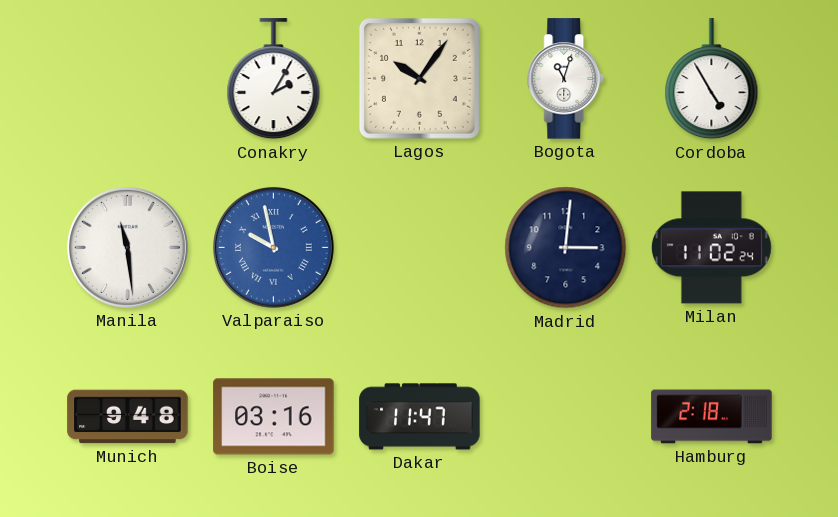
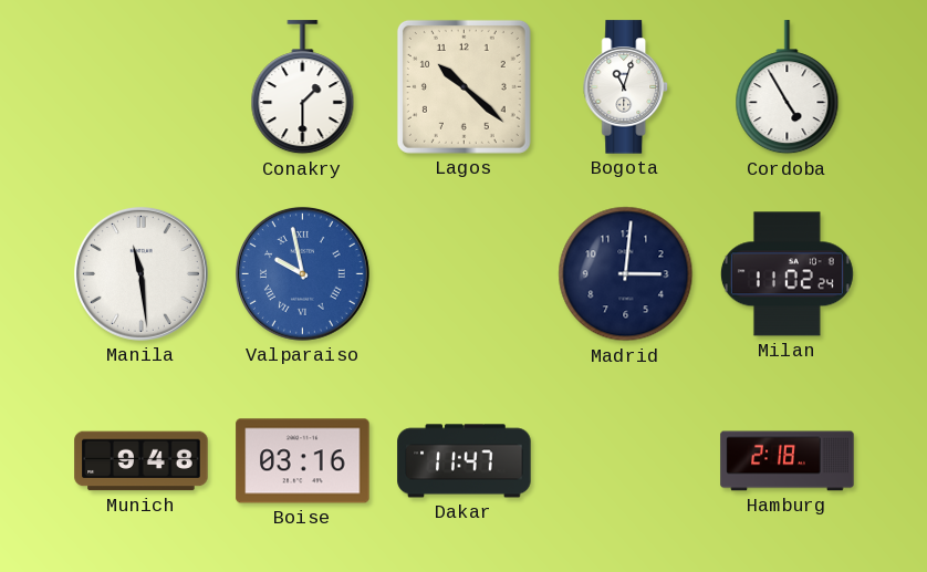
Conakry: 2:05 -> 1:30 (303, 87)
Lagos: 10:06 -> 10:22 (463, 86)
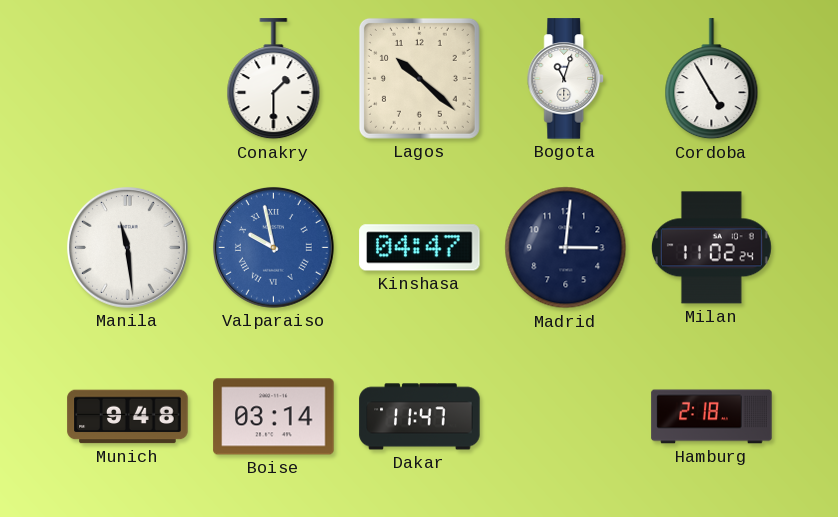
Kinshasa: none -> 04:47 (420, 248)
Boise: 03:16 -> 03:14 (274, 417)
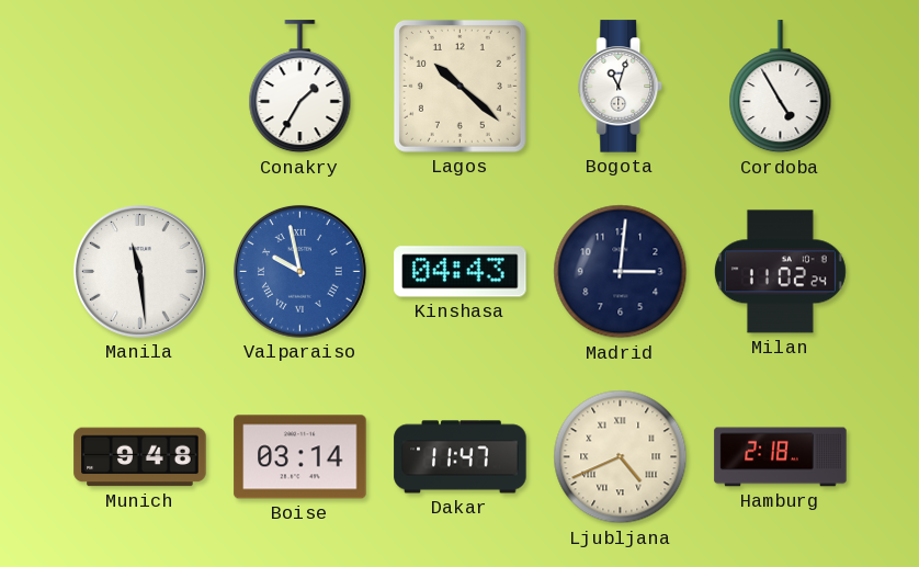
Conakry: 1:30 -> 1:35 (300, 87)
Kinshasa: 04:47 -> 04:43 (461, 272)
Ljubljana: none -> 4:41 (621, 457)
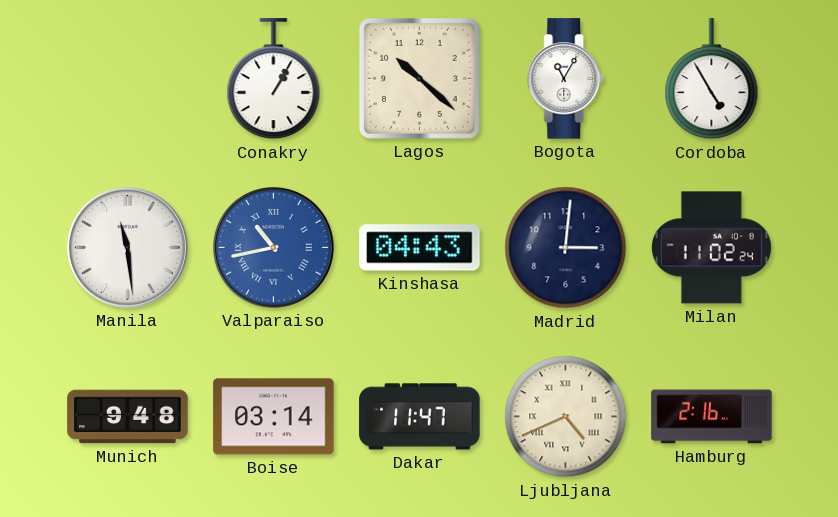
Conakry: 1:35 -> 1:05 (274, 79)
Bogota: 11:03 -> 11:05 (566, 79)
Valparaiso: 9:58 -> 10:43 (273, 247)
Hamburg: 2:18 -> 2:16 (712, 417)
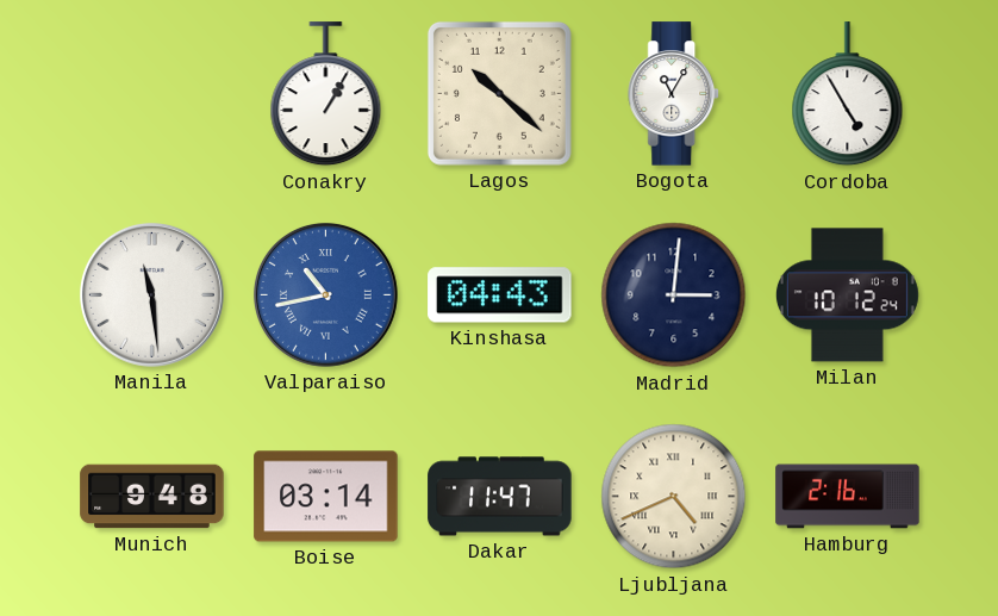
Milan: 11:02 -> 10:12 (847, 295)
